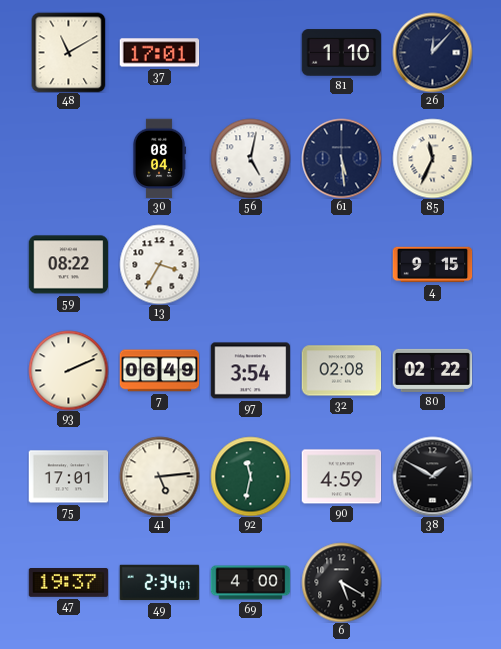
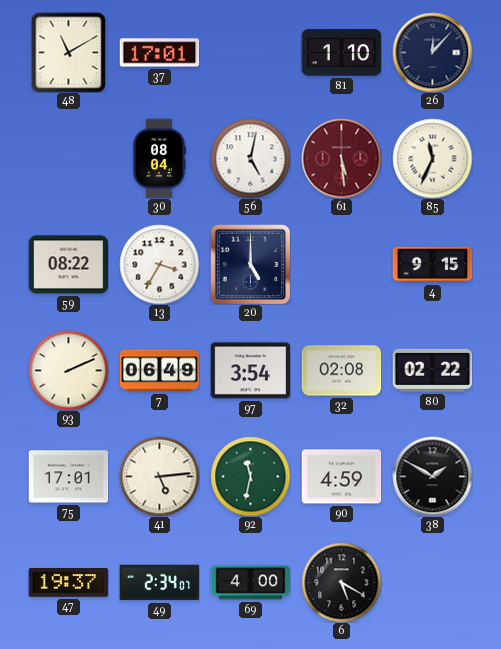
61 dial: navy -> burgundy (341, 158)
20: none -> 5:00 (250, 264)
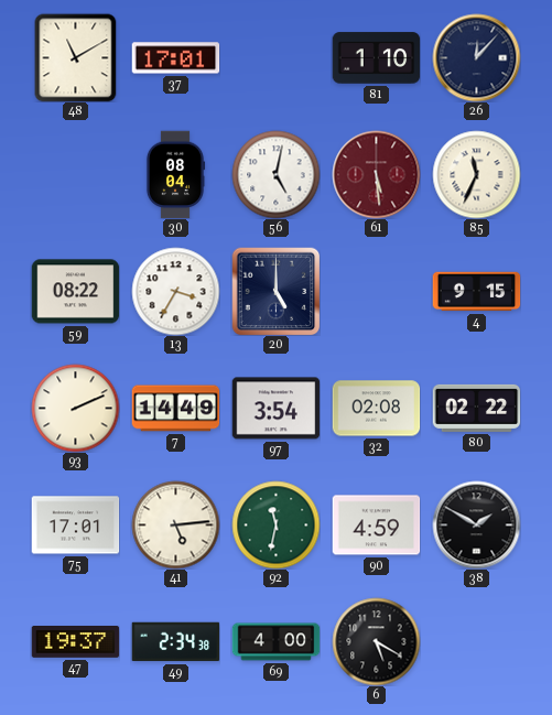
7: 06:49 -> 14:49 (175, 409)
49: 2:34:07 -> 2:34:38 (175, 642)
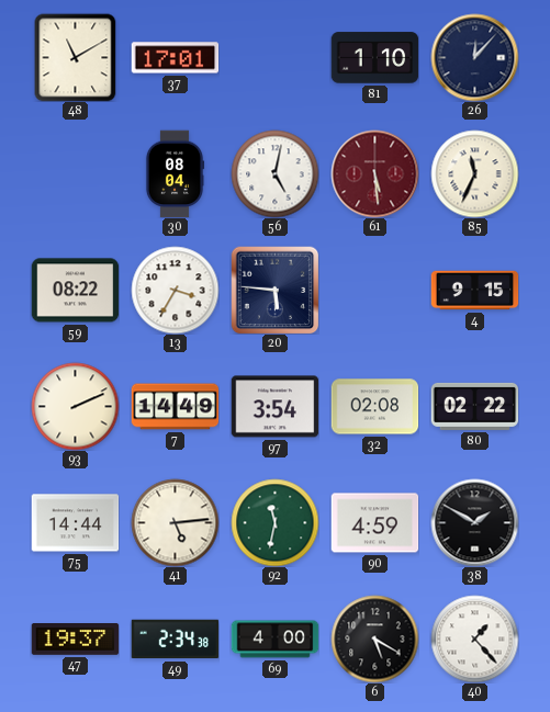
20: 5:00 -> 5:46 (274, 290)
75: 17:01 -> 14:44 (75, 523)
40: none -> 1:23 (474, 638)
